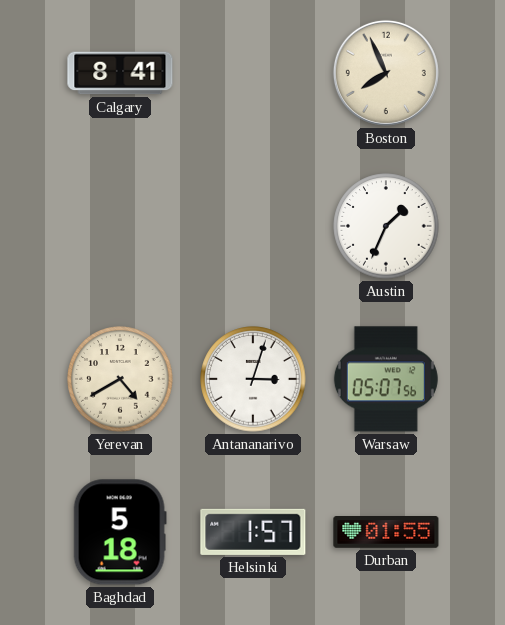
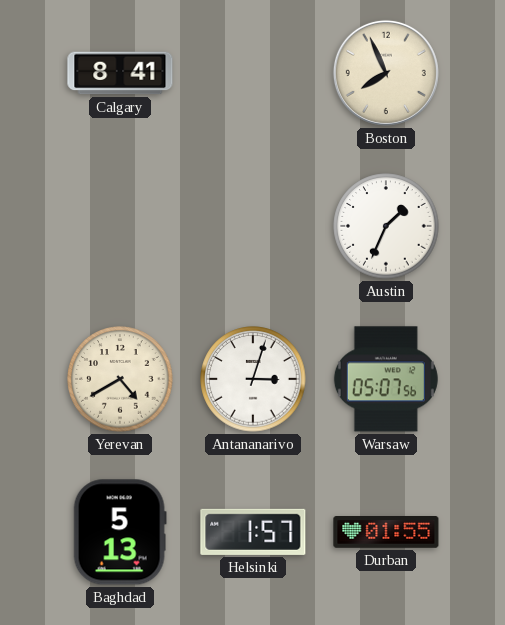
Baghdad: 5:18 -> 5:13 (120, 532)
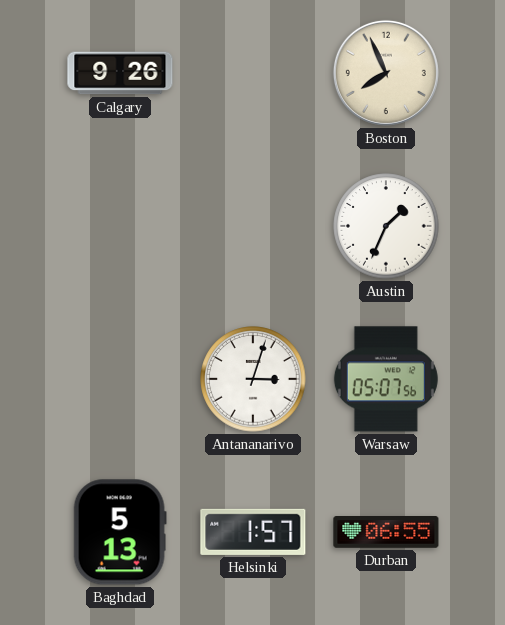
Calgary: 8:41 -> 9:26 (120, 73)
Yerevan: 4:40 -> none (120, 379)
Durban: 01:55 -> 06:55 (386, 532)
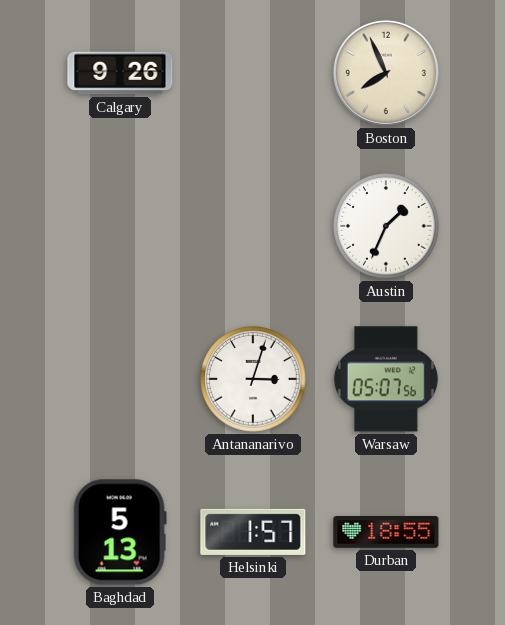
Durban: 06:55 -> 18:55 (386, 532)
